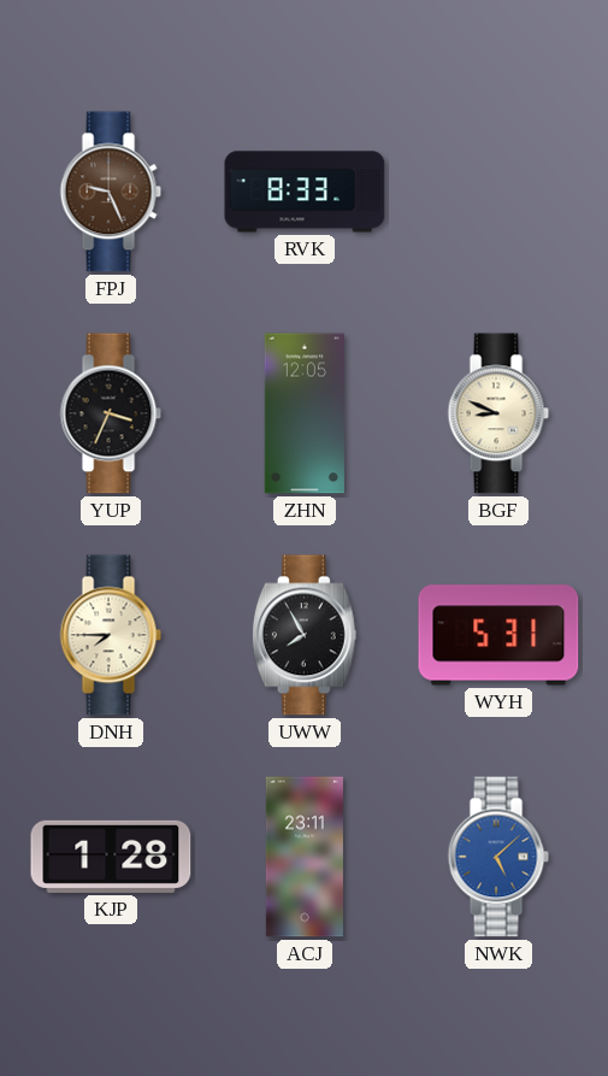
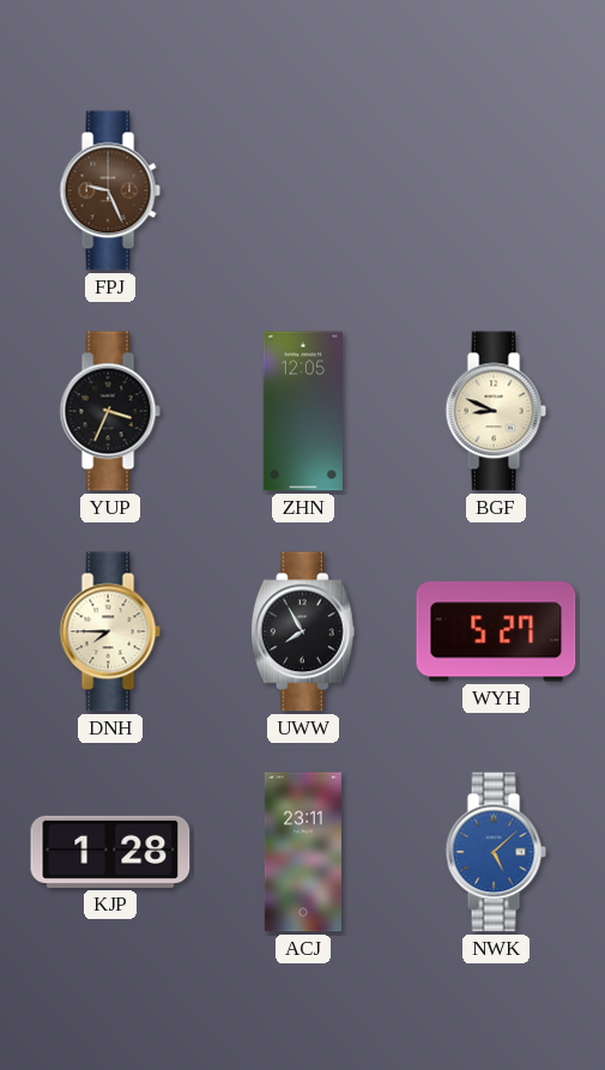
RVK: 8:33 -> none (305, 192)
WYH: 5:31 -> 5:27 (496, 631)
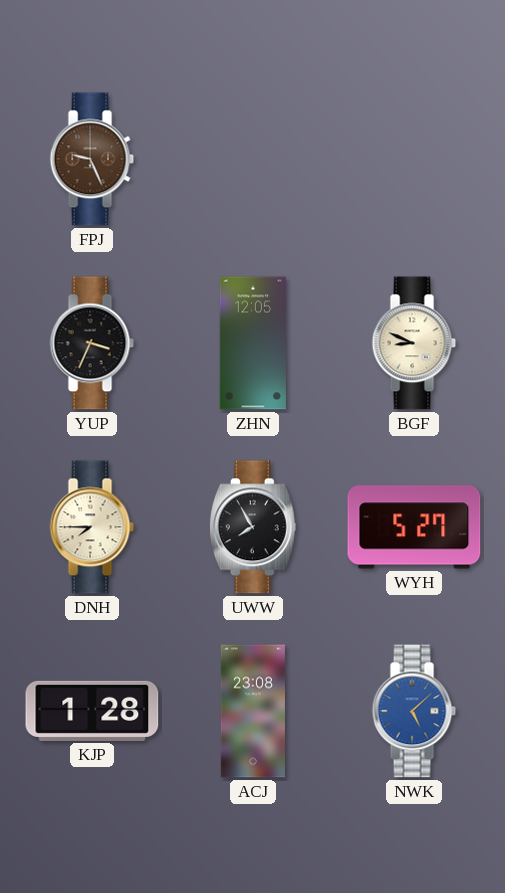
ACJ: 23:11 -> 23:08 (253, 711)
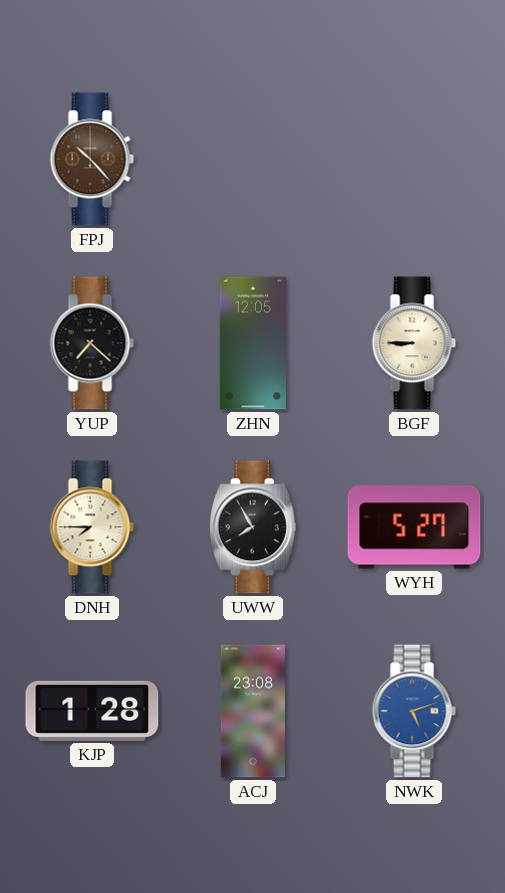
FPJ: 9:26 -> 10:23 (92, 159)
YUP: 3:34 -> 7:22 (92, 343)
BGF: 8:49 -> 8:45 (414, 343)
NWK: 5:08 -> 5:12 (414, 711)
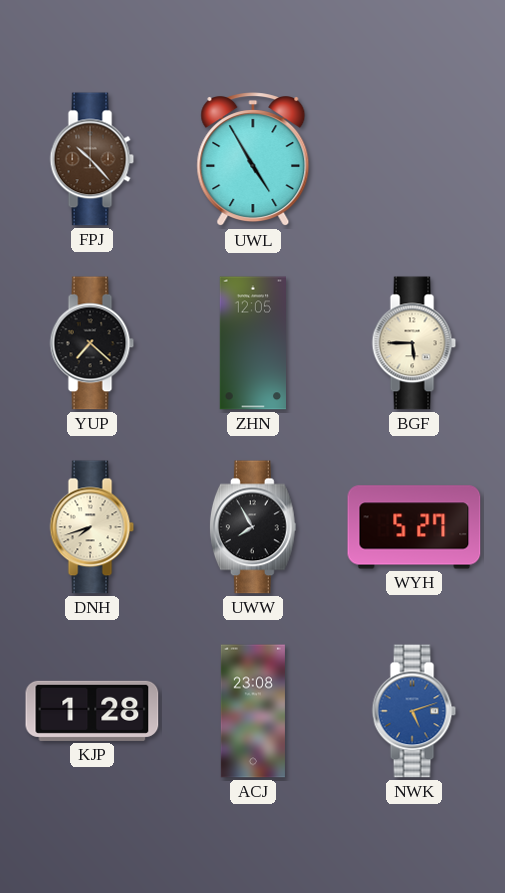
UWL: none -> 4:55 (253, 160)
BGF: 8:45 -> 5:45 (414, 343)
DNH: 7:45 -> 7:42 (92, 527)
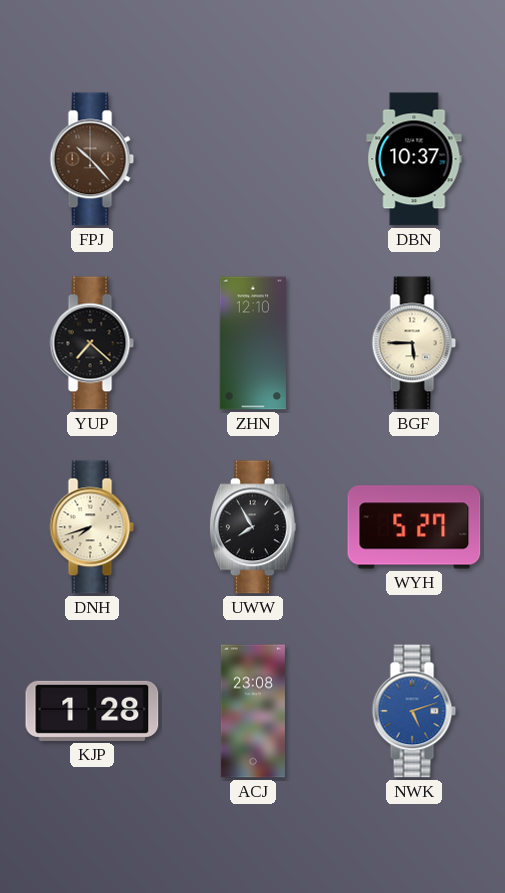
UWL: 4:55 -> none (253, 160)
DBN: none -> 10:37 (414, 159)
ZHN: 12:05 -> 12:10 (252, 343)
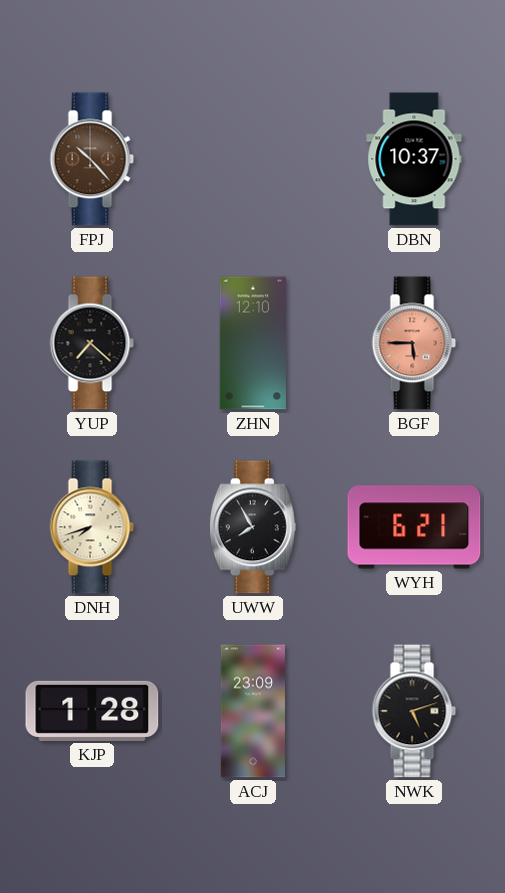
BGF dial: cream -> salmon (414, 343)
WYH: 5:27 -> 6:21 (414, 527)
ACJ: 23:08 -> 23:09 (253, 711)
NWK dial: blue -> black (414, 711)
